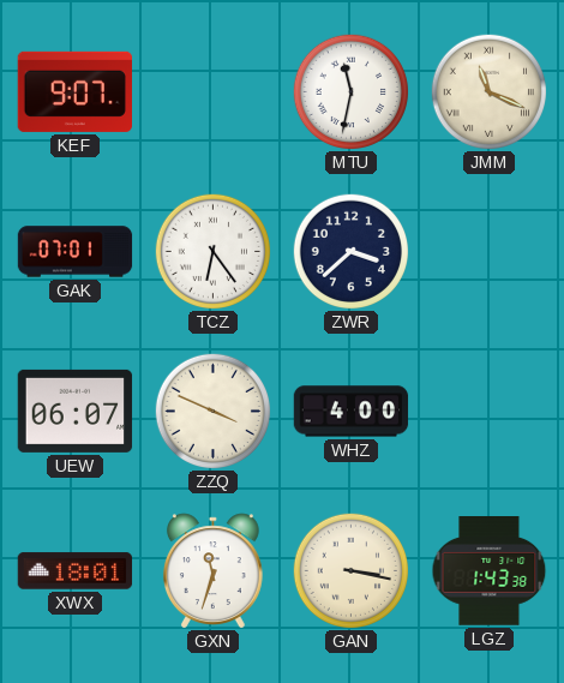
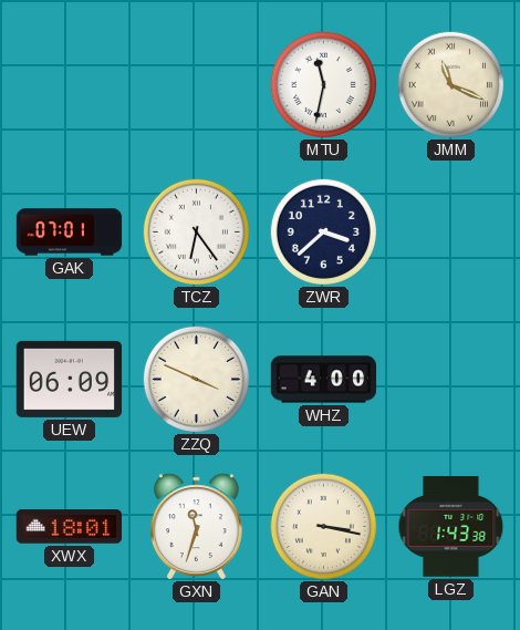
KEF: 9:07 -> none (74, 91)
UEW: 06:07 -> 06:09 (70, 379)
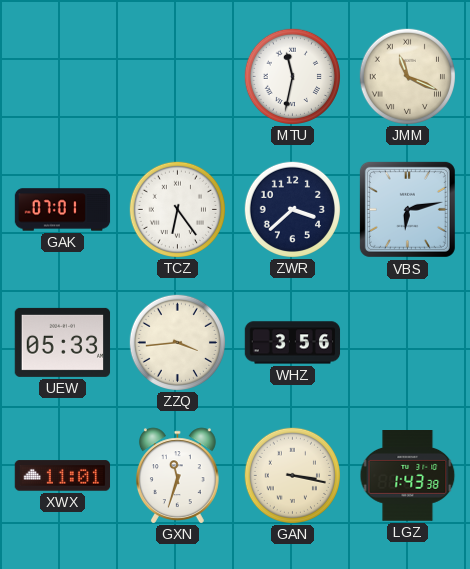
VBS: none -> 6:13 (407, 209)
UEW: 06:09 -> 05:33 (63, 342)
ZZQ: 3:49 -> 3:44 (177, 342)
WHZ: 4:00 -> 3:56 (293, 343)
XWX: 18:01 -> 11:01 (63, 476)
